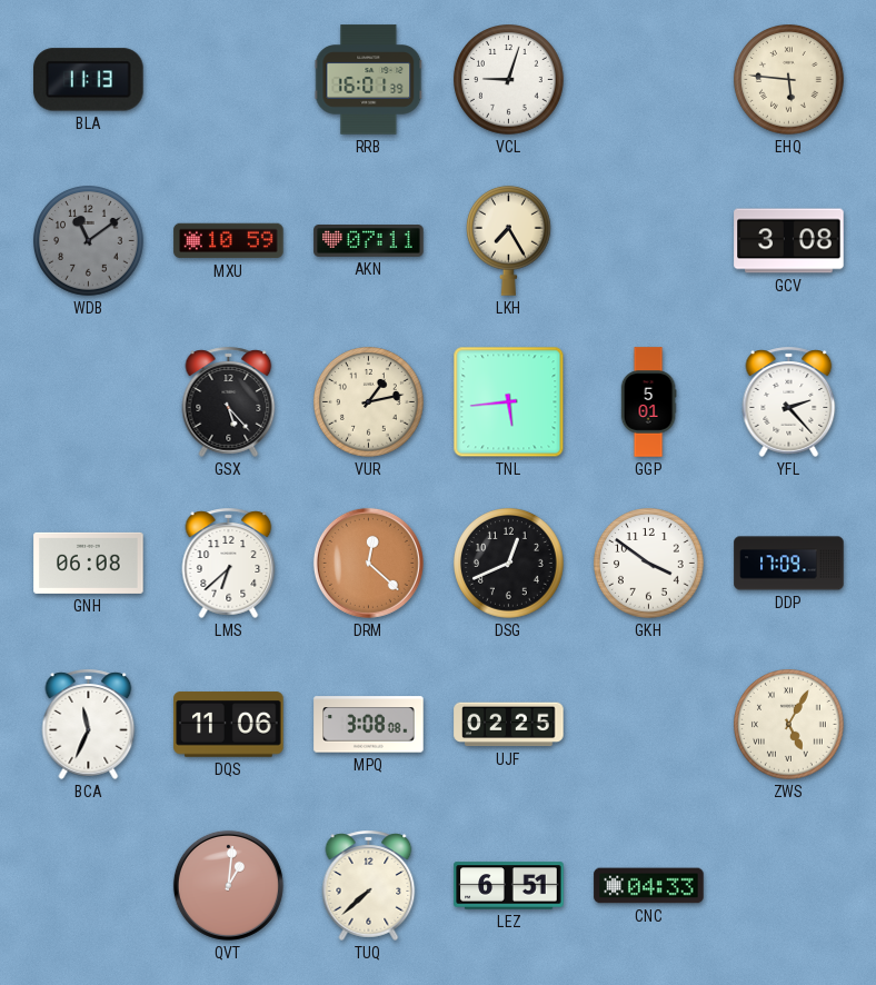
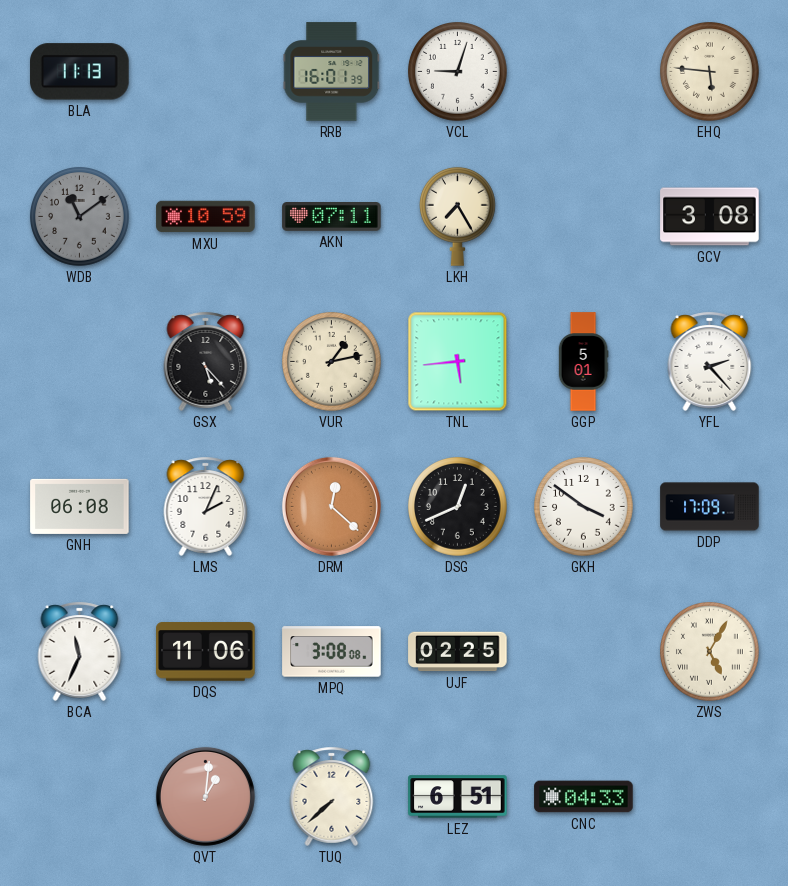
LMS: 6:38 -> 2:04 (206, 506)
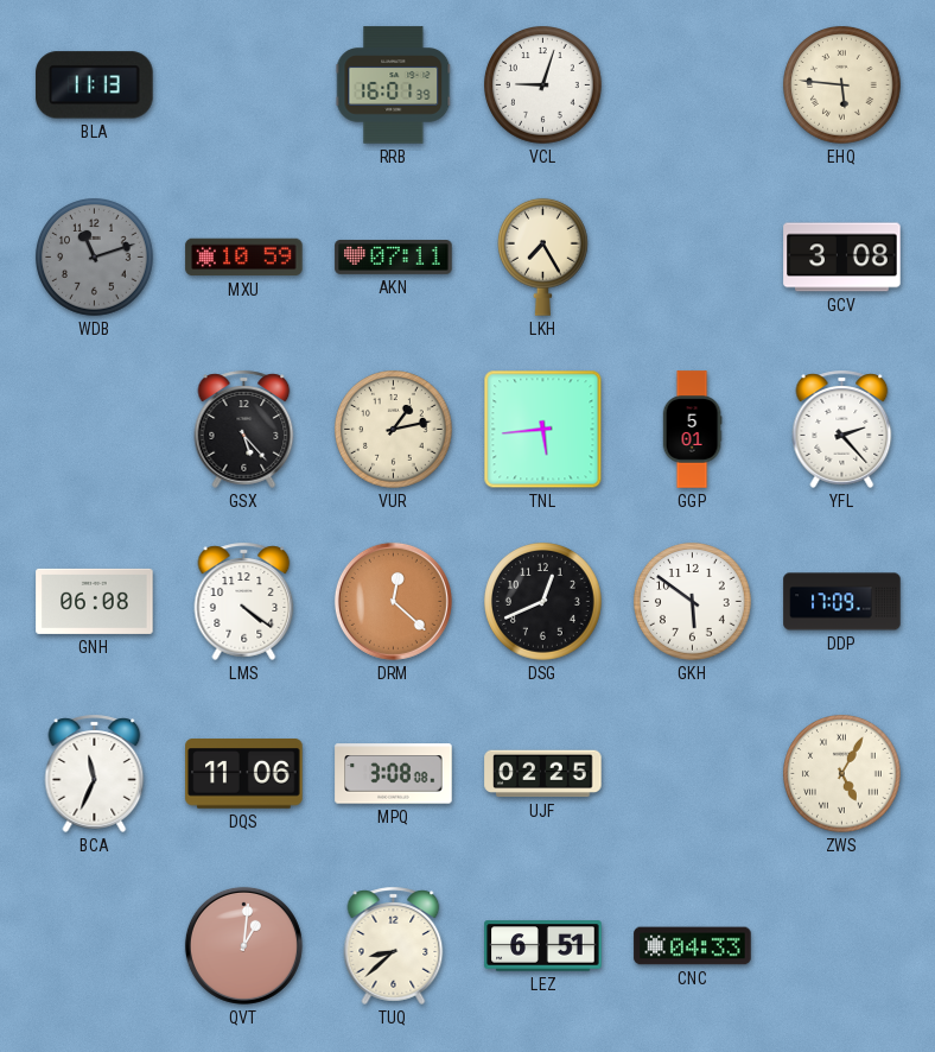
WDB: 11:09 -> 11:12 (95, 258)
LMS: 2:04 -> 4:21 (244, 601)
GKH: 3:51 -> 5:51 (693, 602)
TUQ: 7:38 -> 8:38 (394, 945)
